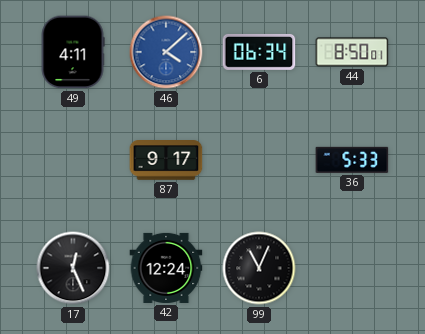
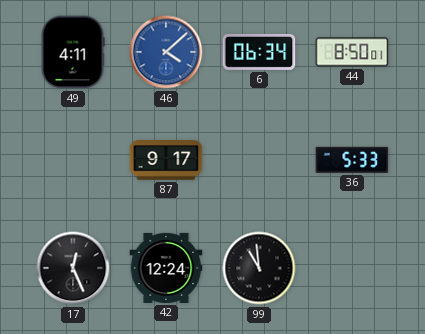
99: 11:04 -> 10:59 (259, 268)
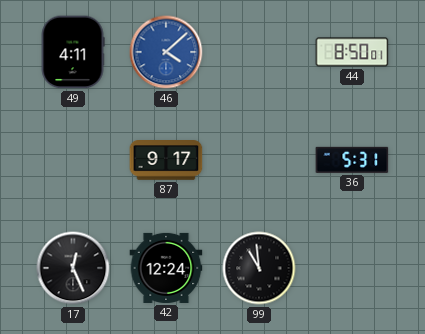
6: 06:34 -> none (259, 52)
36: 5:33 -> 5:31 (352, 160)
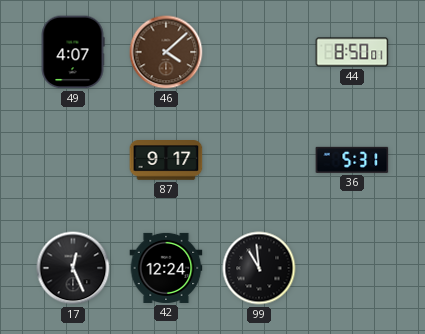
49: 4:11 -> 4:07 (73, 52)
46 dial: blue -> brown (166, 52)
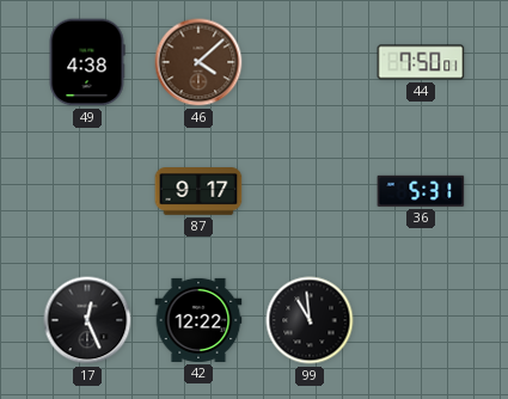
49: 4:07 -> 4:38 (87, 62)
44: 8:50 -> 7:50 (421, 62)
42: 12:24 -> 12:22 (198, 320)
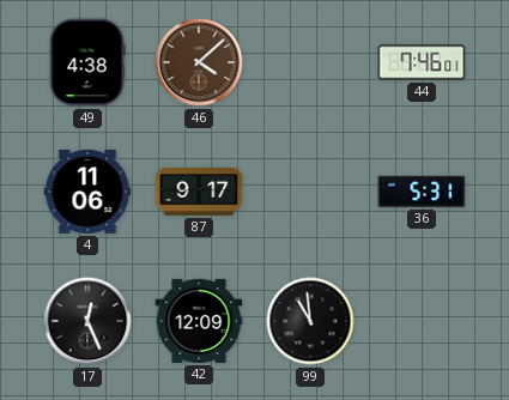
44: 7:50 -> 7:46 (422, 62)
4: none -> 11:06 (87, 192)
42: 12:22 -> 12:09 (199, 321)
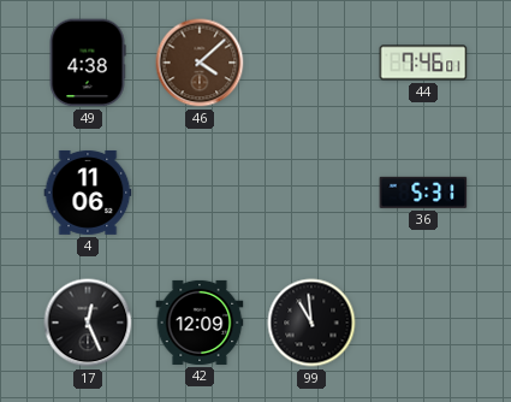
87: 9:17 -> none (199, 192)
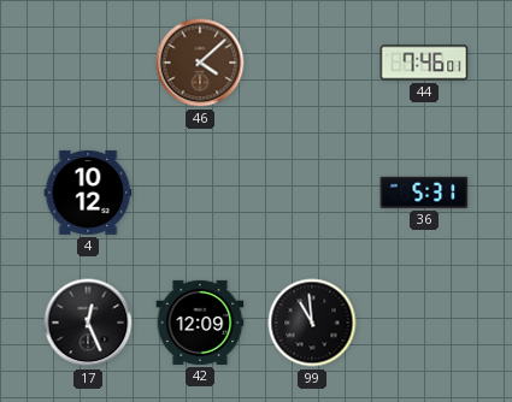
49: 4:38 -> none (88, 63)
4: 11:06 -> 10:12 (88, 193)
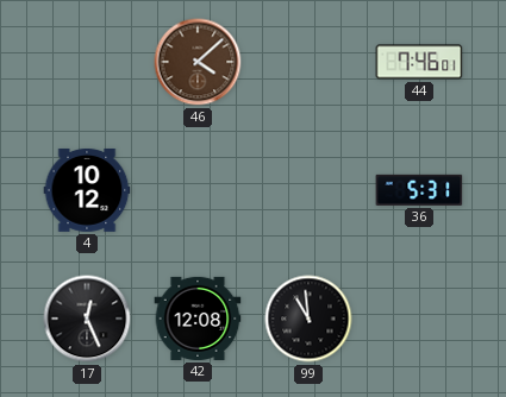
42: 12:09 -> 12:08 (198, 319)
